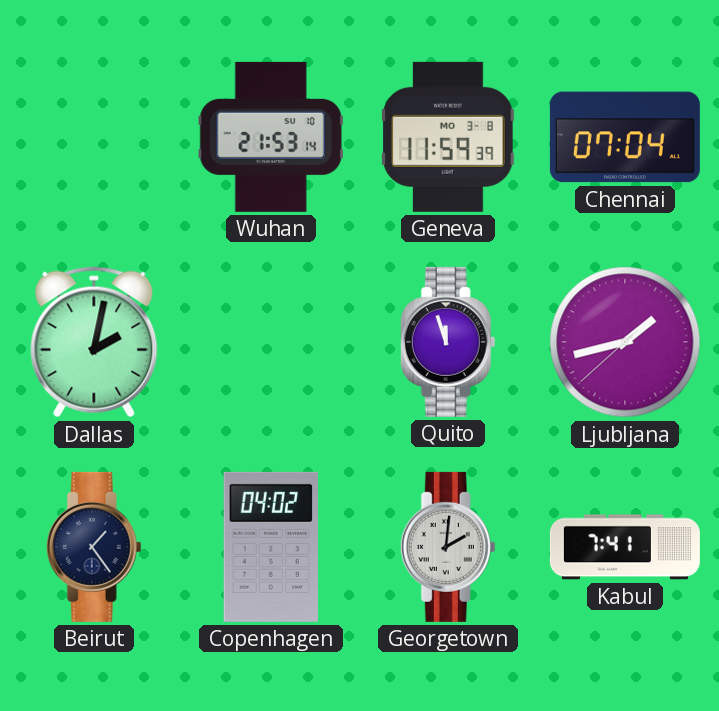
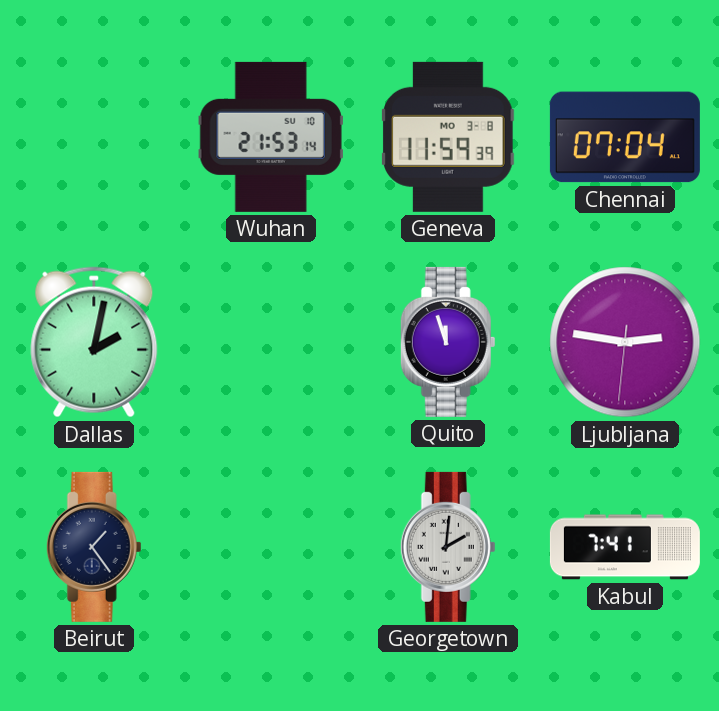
Ljubljana: 1:42 -> 2:46 (625, 342)
Copenhagen: 04:02 -> none (270, 547)
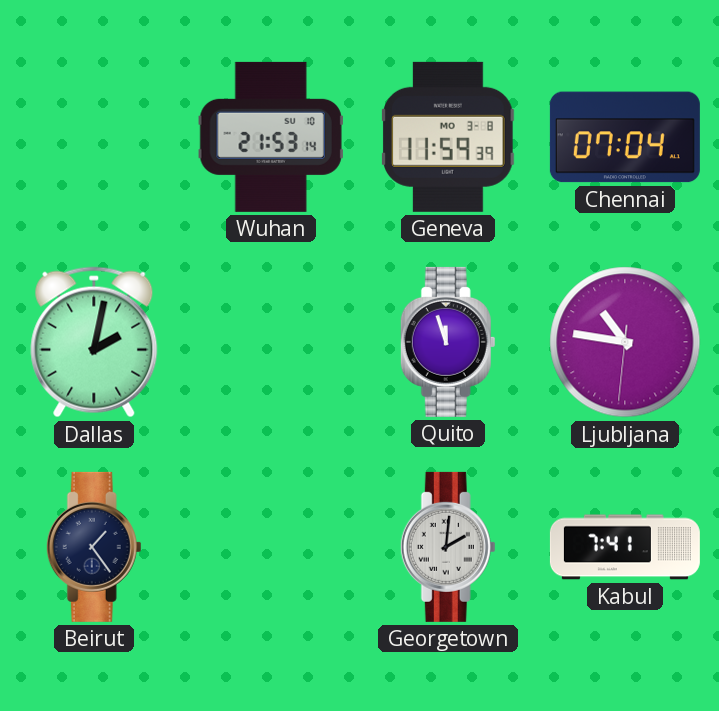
Ljubljana: 2:46 -> 10:46 (625, 342)
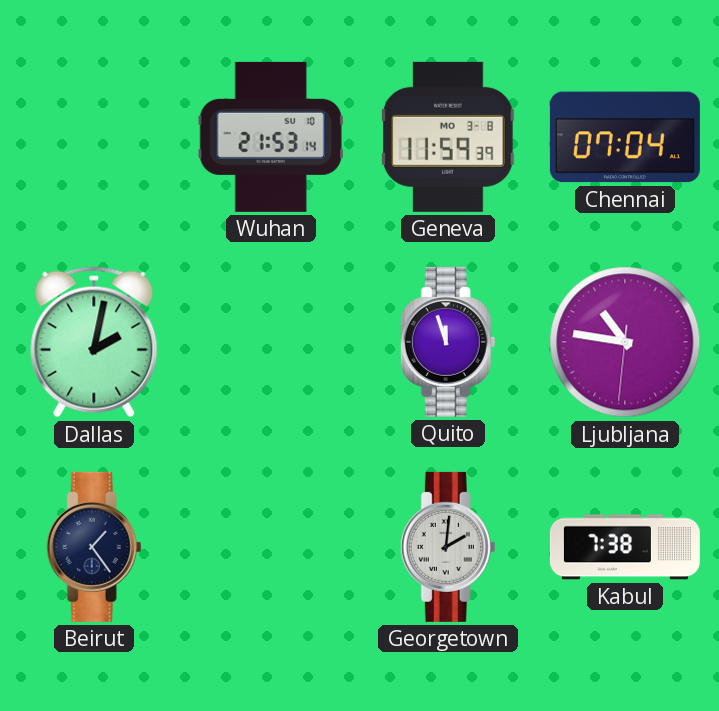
Kabul: 7:41 -> 7:38 (625, 547)
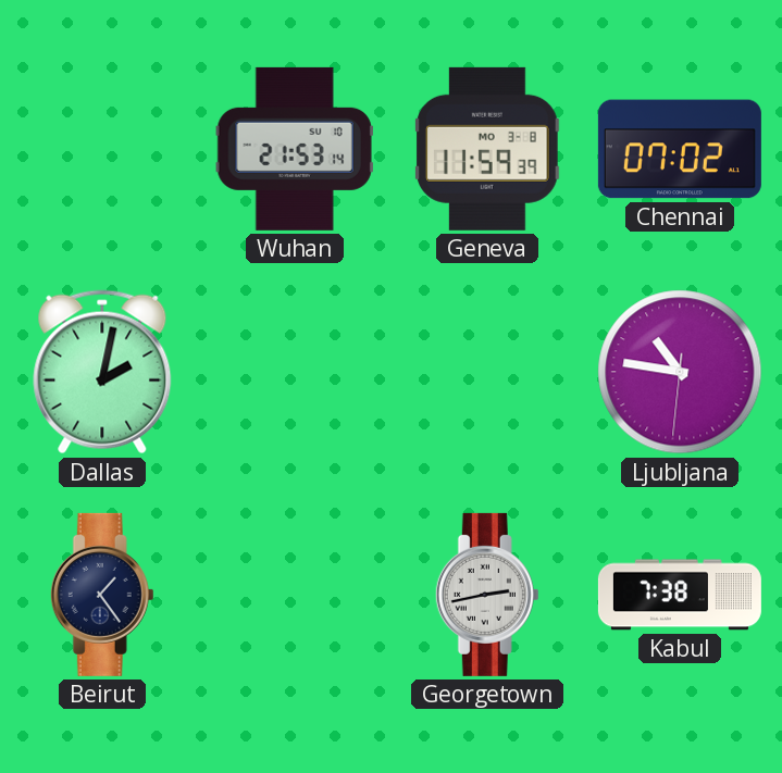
Chennai: 07:04 -> 07:02 (680, 149)
Quito: 11:57 -> none (448, 342)
Georgetown: 2:01 -> 2:43 (487, 595)
